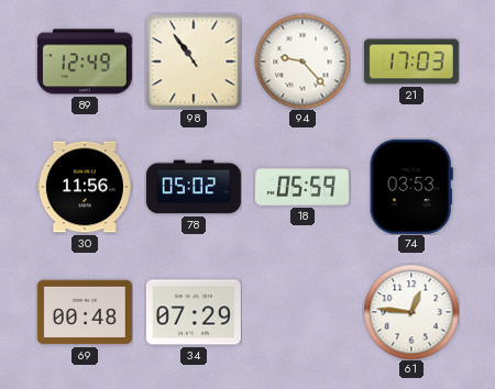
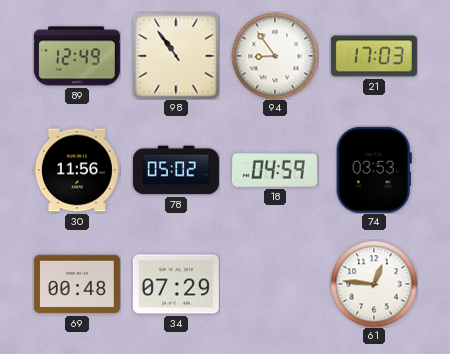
94: 9:23 -> 8:54 (275, 56)
18: 05:59 -> 04:59 (275, 170)
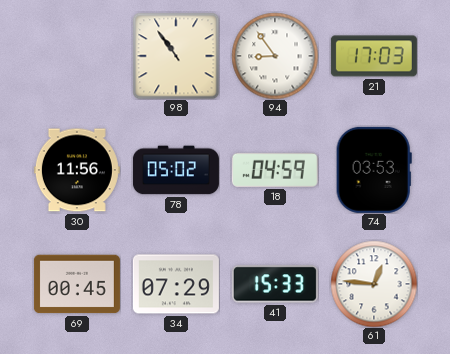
89: 12:49 -> none (77, 56)
69: 00:48 -> 00:45 (77, 284)
41: none -> 15:33 (275, 284)
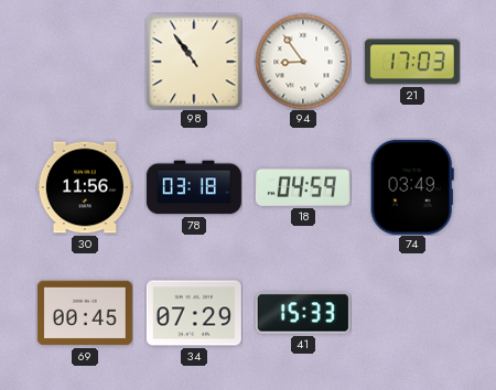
78: 05:02 -> 03:18 (194, 187)
74: 03:53 -> 03:49 (412, 187)
61: 12:46 -> none (374, 284)
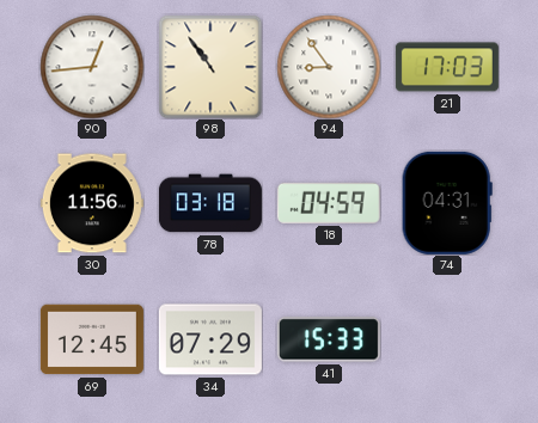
90: none -> 12:44 (92, 67)
74: 03:49 -> 04:31 (447, 203)
69: 00:45 -> 12:45 (92, 339)
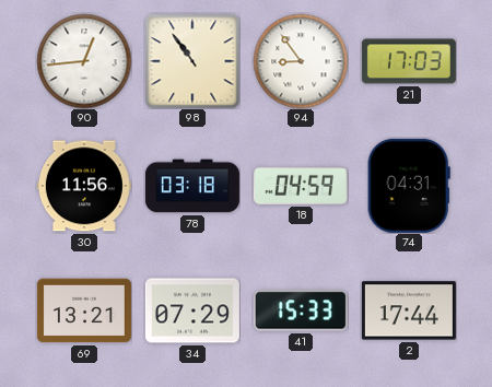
69: 12:45 -> 13:21 (84, 310)
2: none -> 17:44 (409, 310)
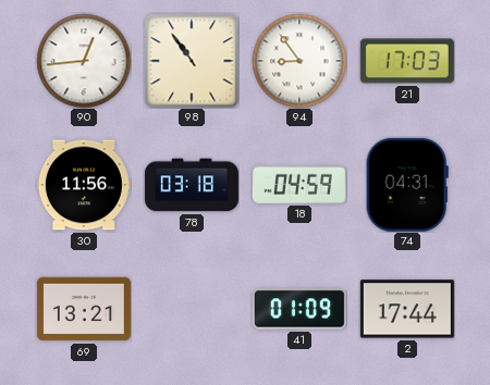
34: 07:29 -> none (192, 310)
41: 15:33 -> 01:09 (299, 309)
